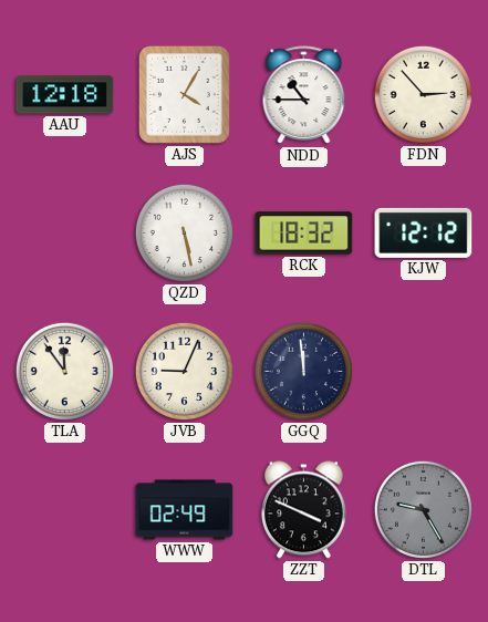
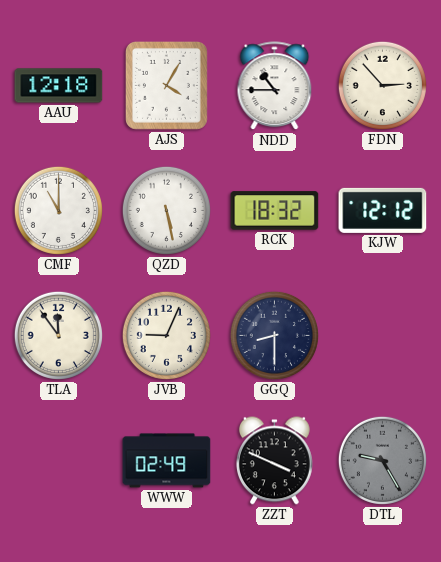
CMF: none -> 11:00 (58, 210)
GGQ: 11:59 -> 8:30 (274, 335)
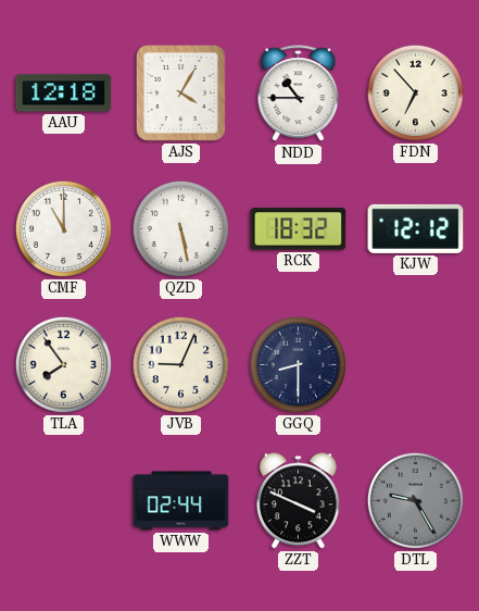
FDN: 2:53 -> 6:53 (415, 92)
TLA: 11:54 -> 7:54 (63, 364)
WWW: 02:49 -> 02:44 (181, 501)
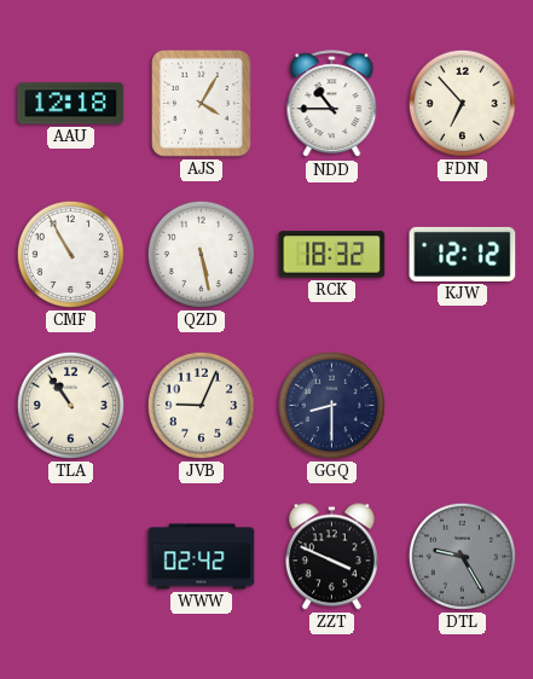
CMF: 11:00 -> 10:55 (70, 254)
TLA: 7:54 -> 10:54 (70, 405)
WWW: 02:44 -> 02:42 (202, 557)
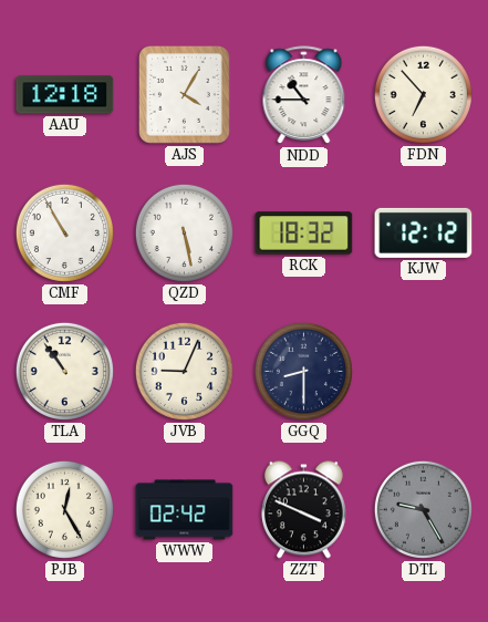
PJB: none -> 12:25 (64, 509)
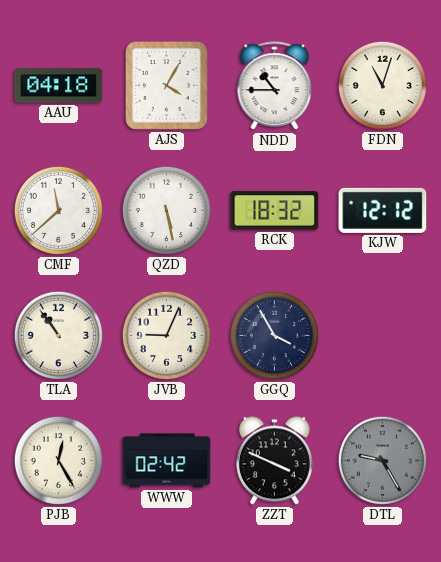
AAU: 12:18 -> 04:18 (59, 86)
FDN: 6:53 -> 11:03 (382, 85)
CMF: 10:55 -> 11:38 (58, 210)
GGQ: 8:30 -> 3:55 (274, 335)
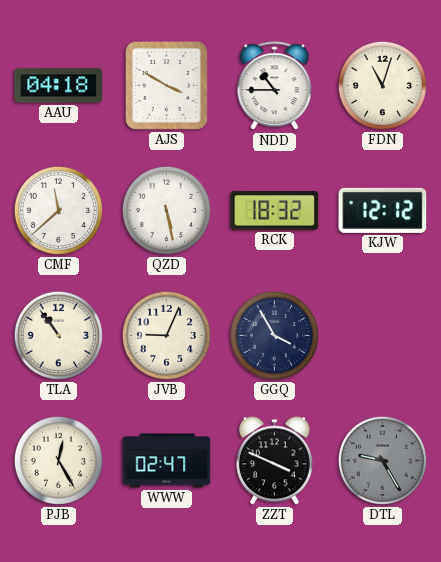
AJS: 4:05 -> 3:50 (166, 85)
WWW: 02:42 -> 02:47 (167, 461)
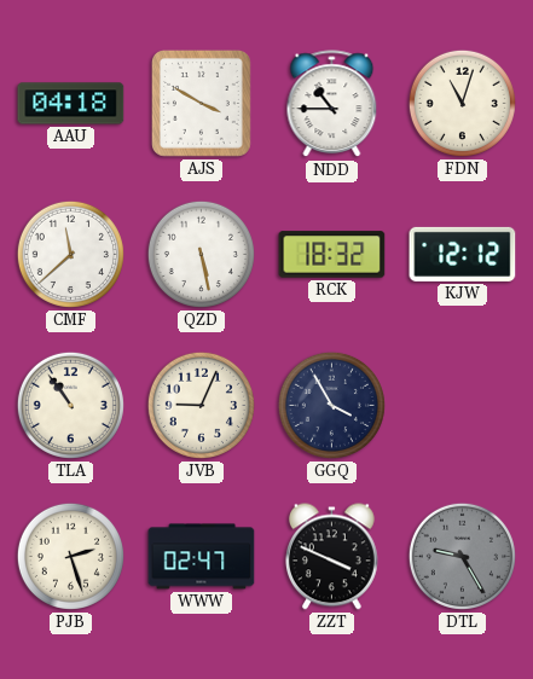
PJB: 12:25 -> 2:27 (70, 556)
